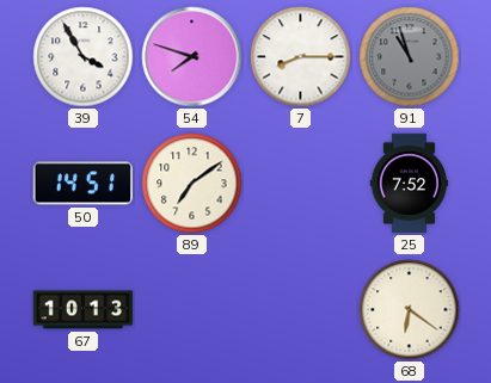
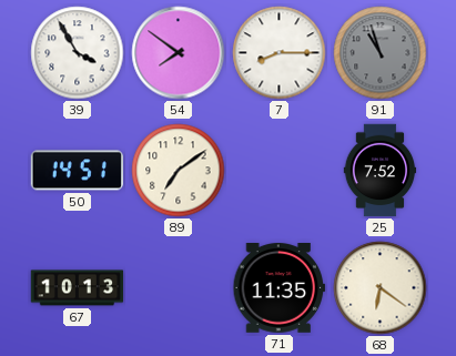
54: 7:48 -> 7:51 (179, 53)
71: none -> 11:35 (280, 288)
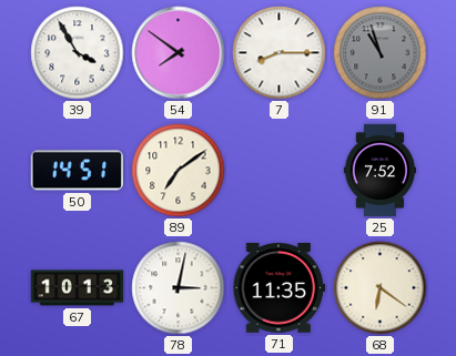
78: none -> 3:02 (179, 288)
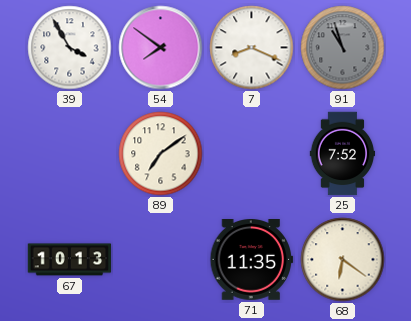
7: 8:15 -> 8:19 (252, 48)
50: 14:51 -> none (78, 171)
78: 3:02 -> none (179, 288)
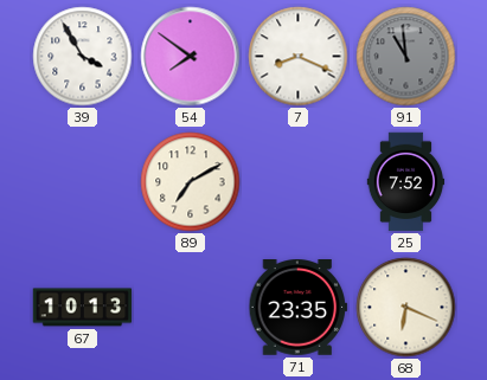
91: 10:57 -> 10:59 (406, 57)
89: 7:09 -> 7:10 (191, 182)
71: 11:35 -> 23:35 (299, 308)
68: 6:21 -> 6:19 (406, 308)
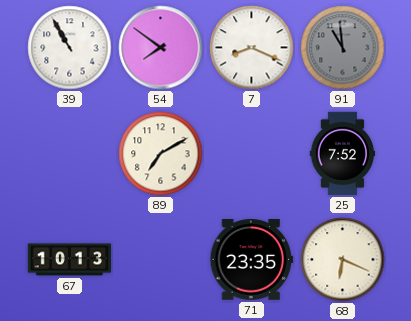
39: 3:55 -> 10:55 (70, 48)
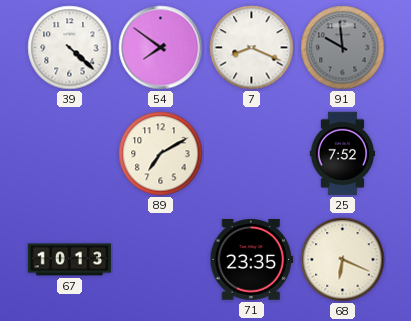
39: 10:55 -> 4:22 (70, 48)
91: 10:59 -> 9:59 (343, 48)
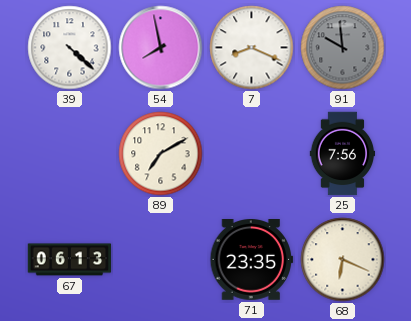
54: 7:51 -> 7:58 (161, 48)
25: 7:52 -> 7:56 (343, 154)
67: 10:13 -> 06:13 (70, 260)
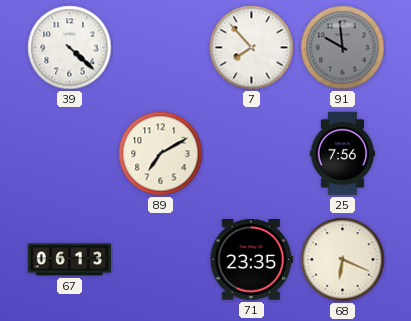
54: 7:58 -> none (161, 48)
7: 8:19 -> 7:53 (252, 48)
